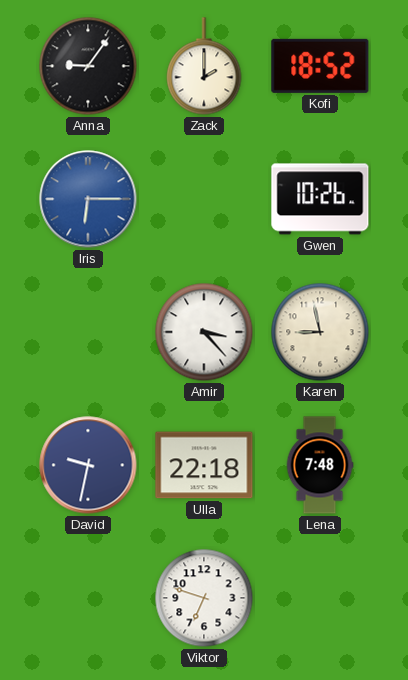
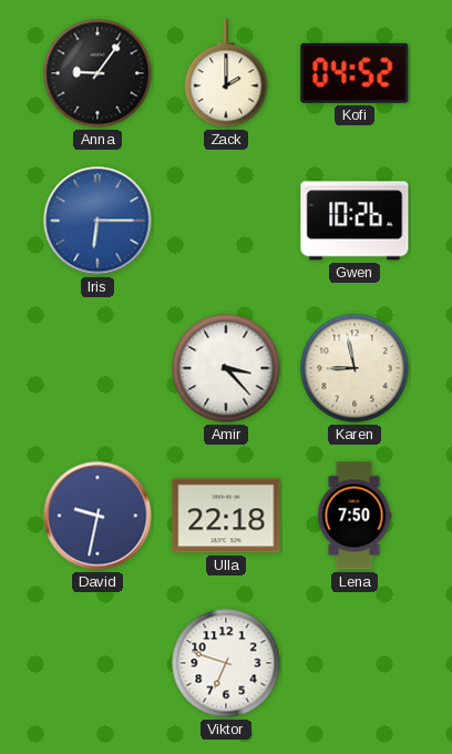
Kofi: 18:52 -> 04:52 (355, 73)
Lena: 7:48 -> 7:50 (355, 516)
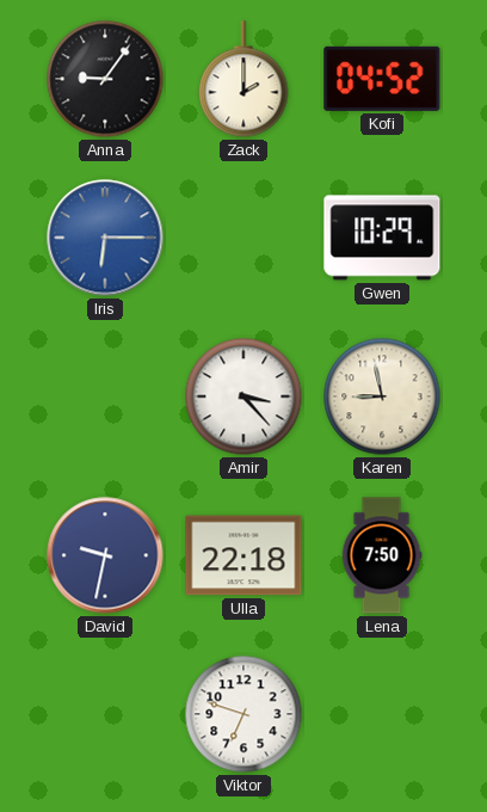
Gwen: 10:26 -> 10:29 (382, 238)
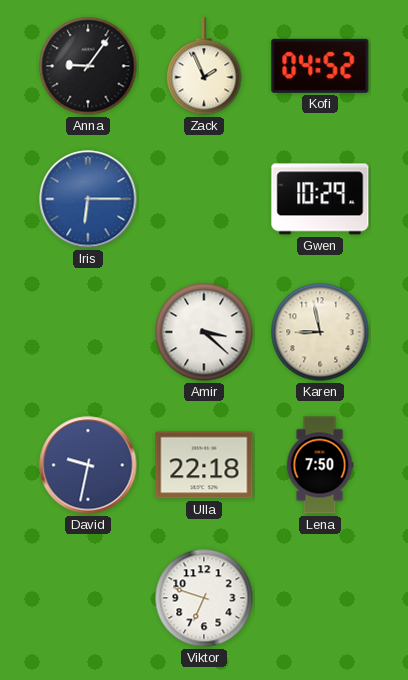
Zack: 2:00 -> 1:56 (204, 66)
Amir: 3:23 -> 3:22 (204, 332)
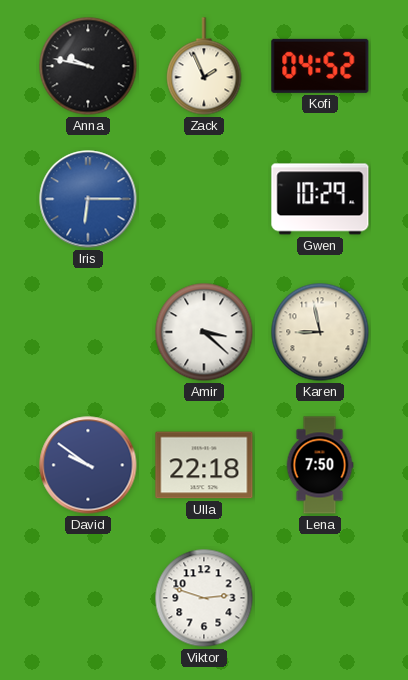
Anna: 9:06 -> 9:47 (88, 66)
David: 9:32 -> 9:51 (88, 465)
Viktor: 6:48 -> 2:48 (204, 598)
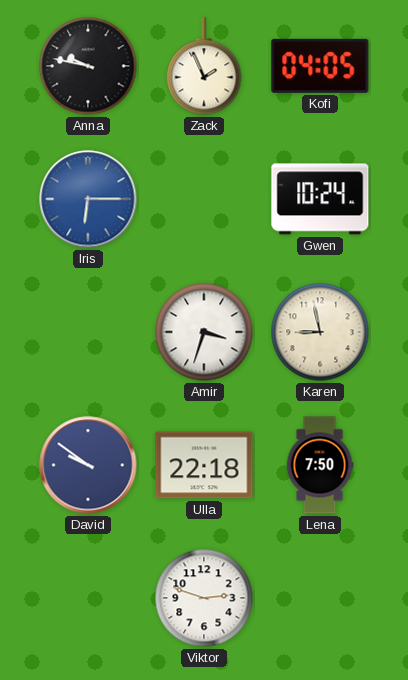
Kofi: 04:52 -> 04:05 (320, 66)
Gwen: 10:29 -> 10:24 (320, 199)
Amir: 3:22 -> 3:33 (204, 332)
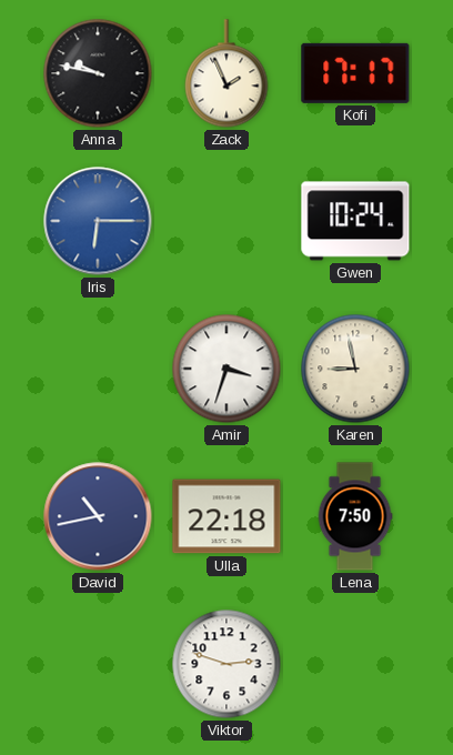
Kofi: 04:05 -> 17:17 (355, 73)
David: 9:51 -> 10:43 (98, 516)
